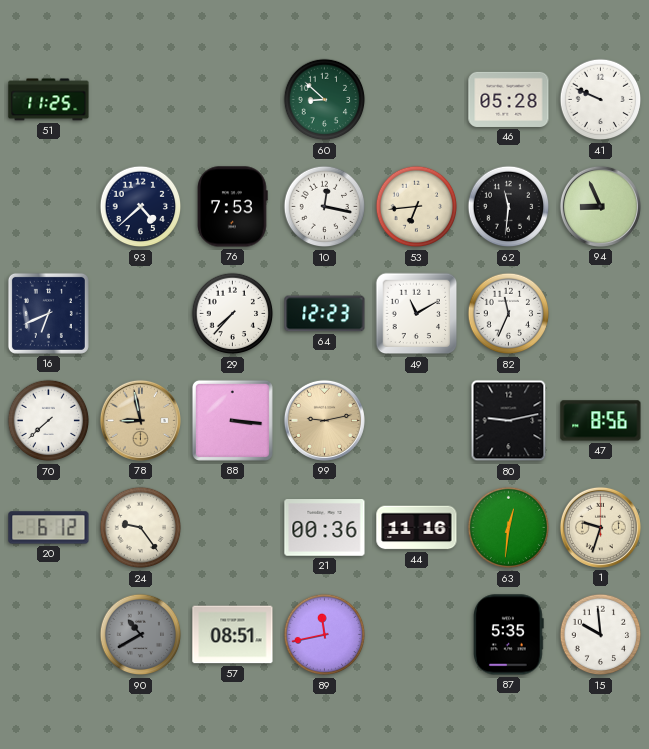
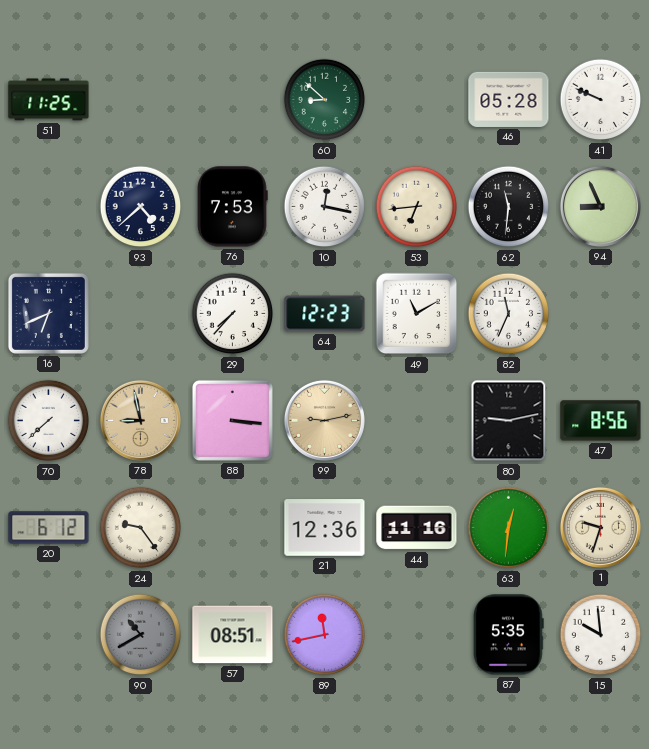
21: 00:36 -> 12:36 (325, 528)
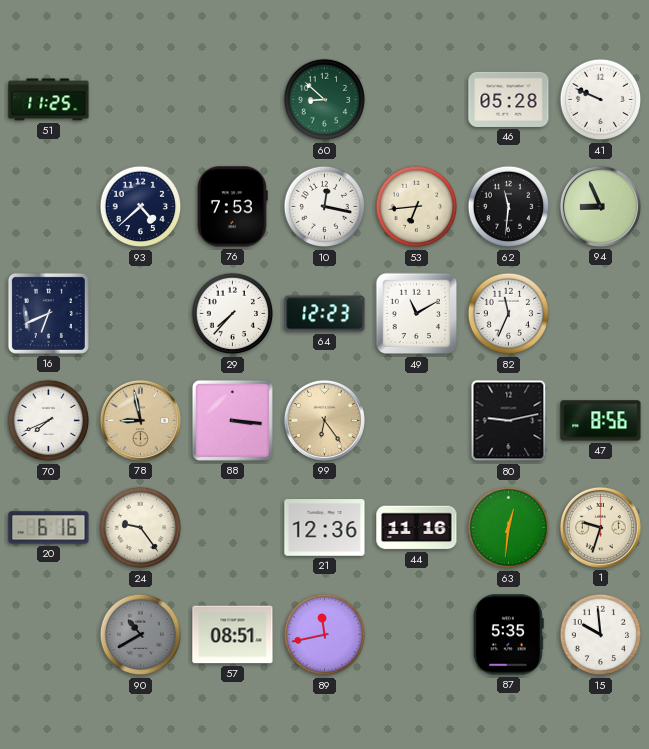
70: 7:38 -> 7:41 (49, 421)
99: 9:13 -> 6:24 (324, 420)
20: 6:12 -> 6:16 (49, 528)
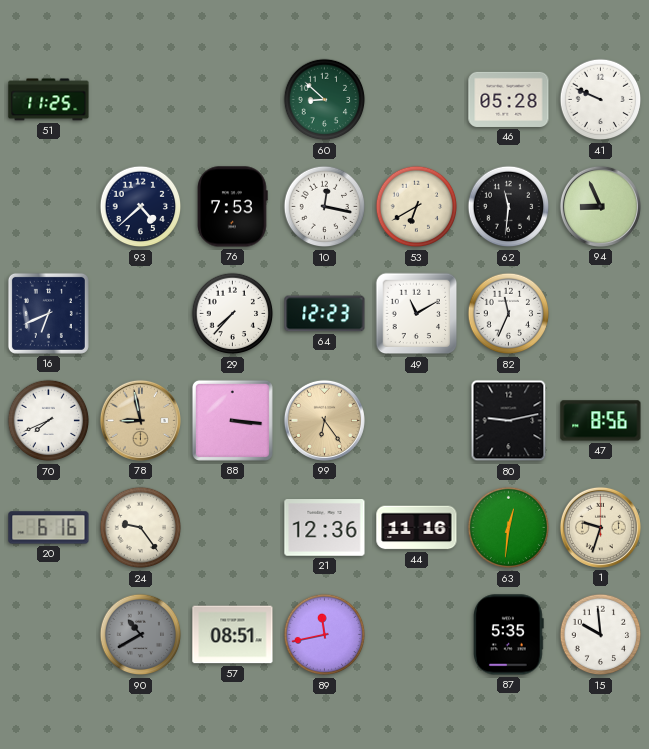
53: 6:44 -> 6:40 (417, 207)
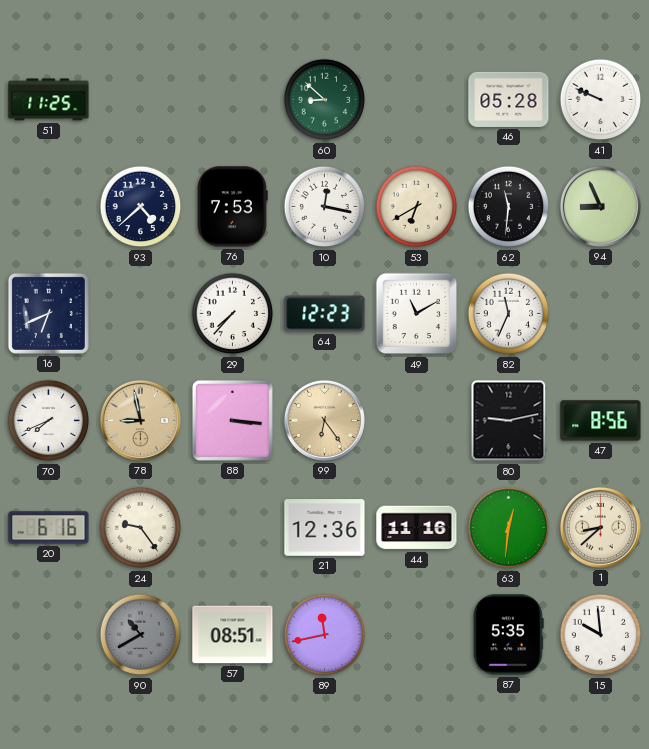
1: 9:33 -> 8:38 (600, 527)
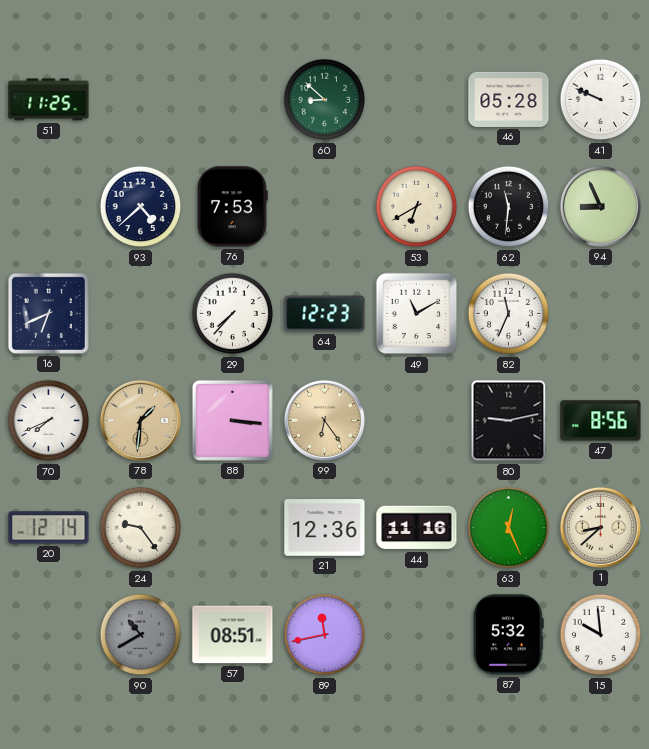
10: 12:17 -> none (325, 207)
78: 8:58 -> 1:31 (140, 420)
20: 6:16 -> 12:14 (49, 528)
63: 12:31 -> 12:26 (509, 528)
87: 5:35 -> 5:32 (509, 635)
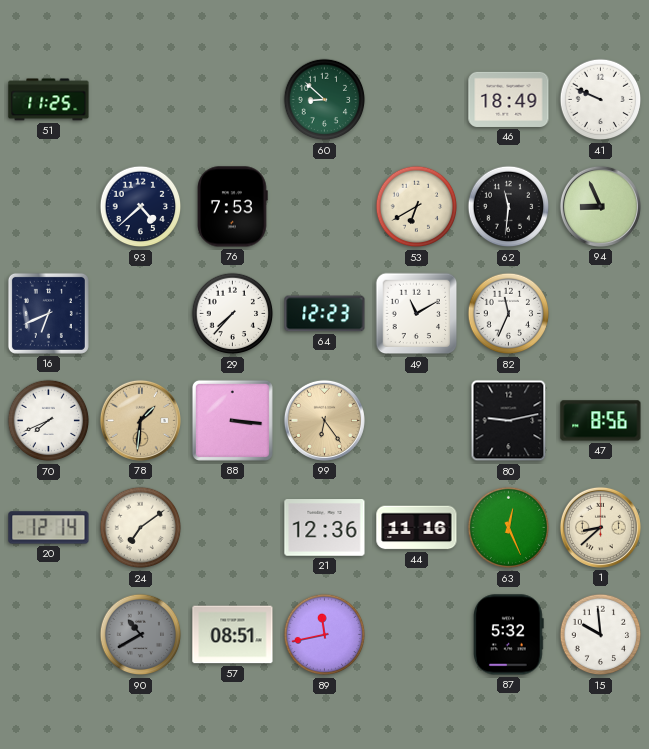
46: 05:28 -> 18:49 (509, 99)
24: 9:24 -> 7:09 (141, 528)
